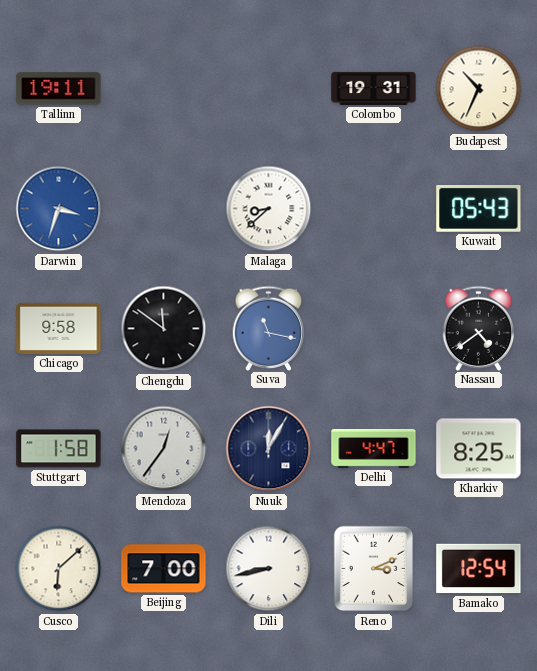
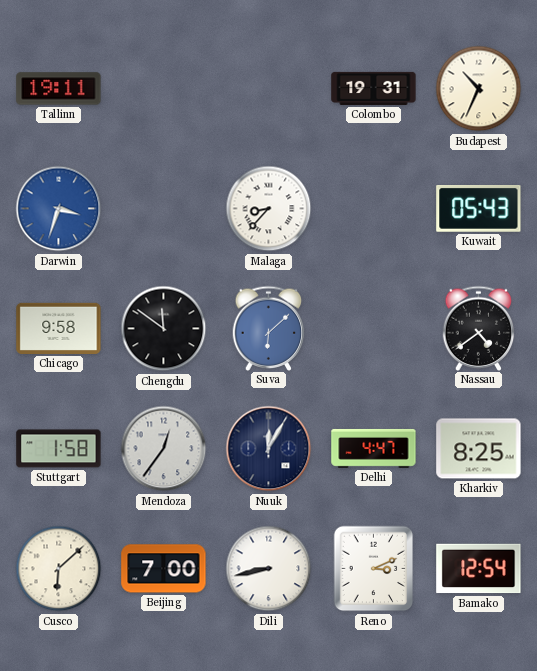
Malaga: 8:38 -> 8:37 (269, 209)
Suva: 11:17 -> 6:08 (269, 328)
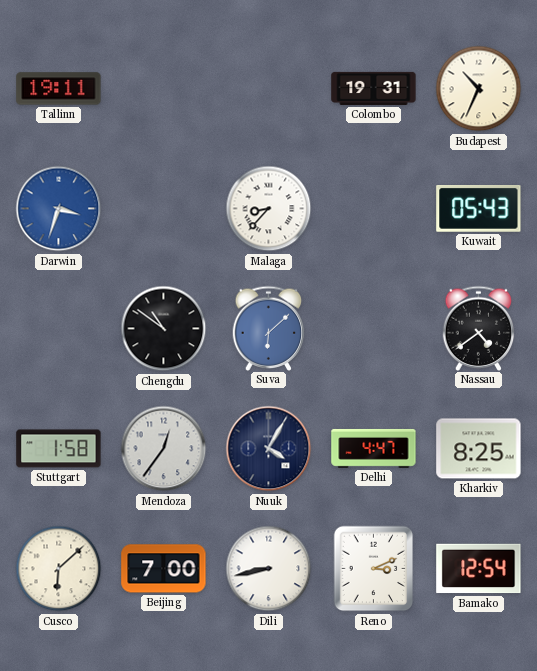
Chicago: 9:58 -> none (59, 328)
Chengdu: 11:51 -> 10:51 (164, 329)
Nuuk: 12:05 -> 4:05 (269, 449)
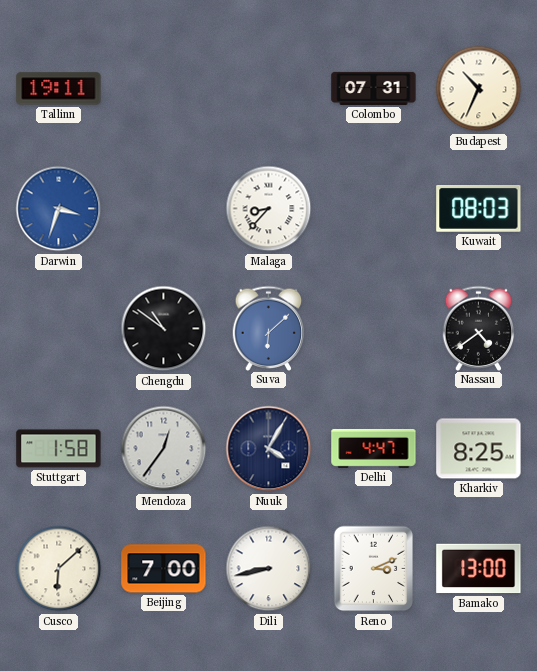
Colombo: 19:31 -> 07:31 (374, 88)
Kuwait: 05:43 -> 08:03 (479, 209)
Bamako: 12:54 -> 13:00 (479, 569)
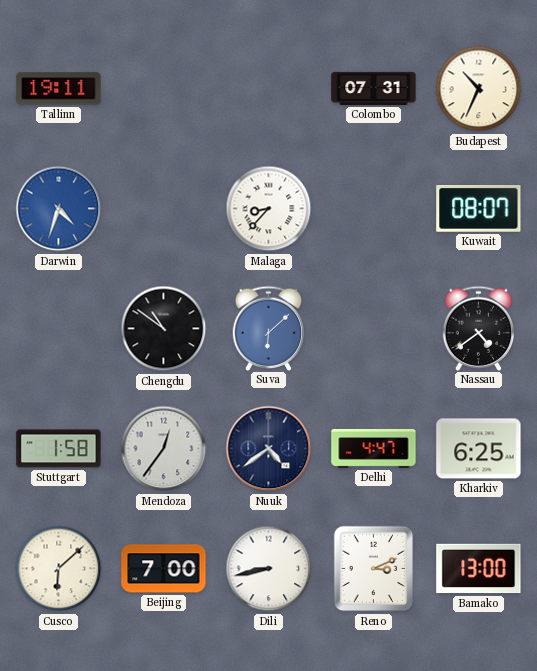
Darwin: 3:33 -> 4:33 (59, 209)
Kuwait: 08:03 -> 08:07 (479, 209)
Nuuk: 4:05 -> 4:39 (269, 449)
Kharkiv: 8:25 -> 6:25 (479, 449)
